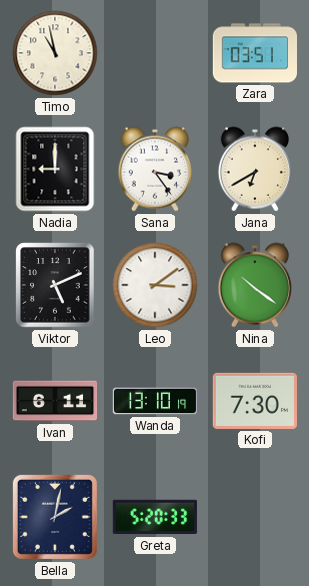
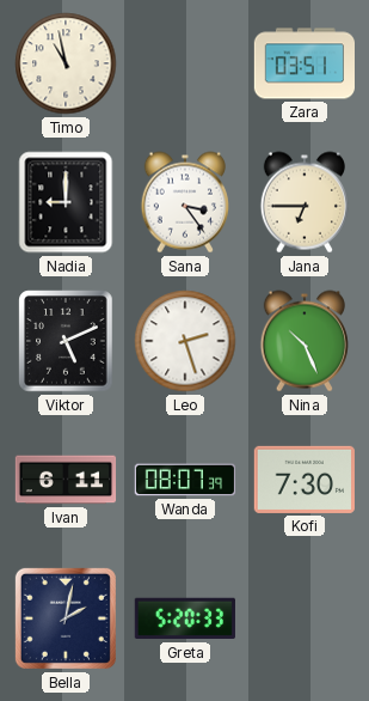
Jana: 6:40 -> 6:45 (305, 202)
Leo: 3:09 -> 2:27 (185, 341)
Nina: 10:21 -> 10:26 (305, 341)
Wanda: 13:10 -> 08:07 (185, 480)
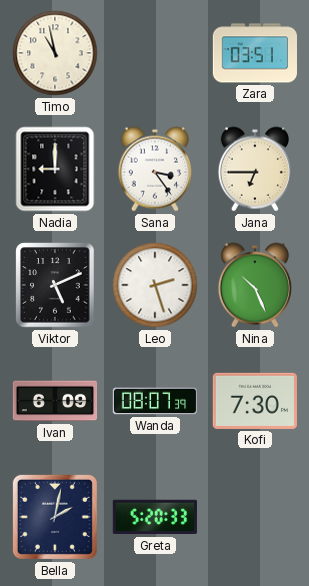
Ivan: 6:11 -> 6:09 (55, 401)
